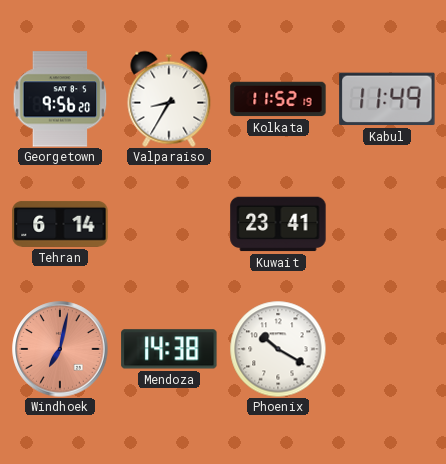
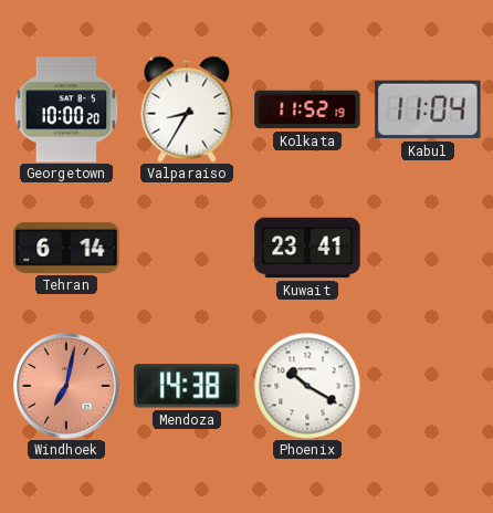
Georgetown: 9:56 -> 10:00 (66, 109)
Kabul: 11:49 -> 11:04 (428, 109)
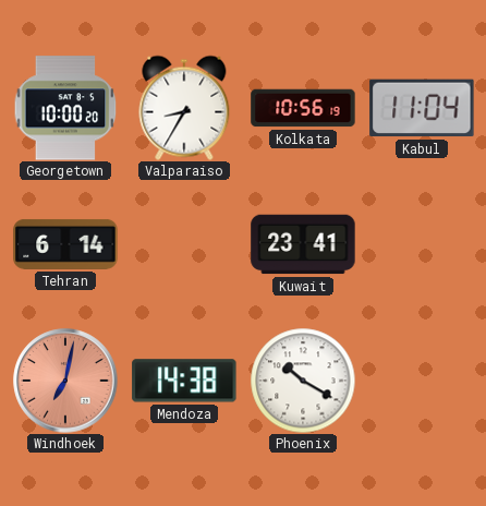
Kolkata: 11:52 -> 10:56 (303, 108)
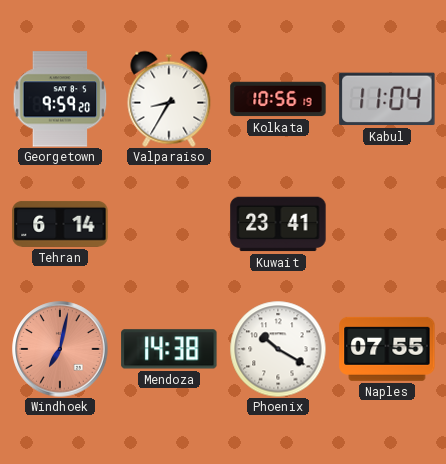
Georgetown: 10:00 -> 9:59 (60, 99)
Naples: none -> 07:55 (387, 349)
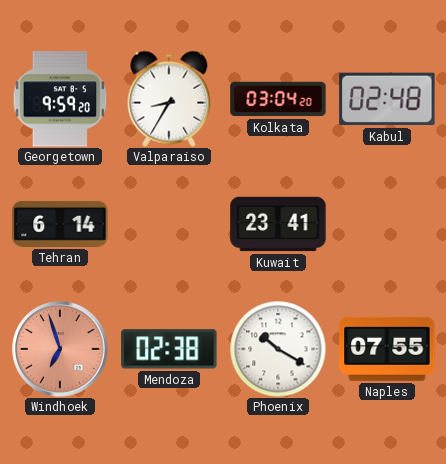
Kolkata: 10:56 -> 03:04 (278, 99)
Kabul: 11:04 -> 02:48 (387, 99)
Windhoek: 7:02 -> 6:57 (60, 349)
Mendoza: 14:38 -> 02:38 (169, 349)
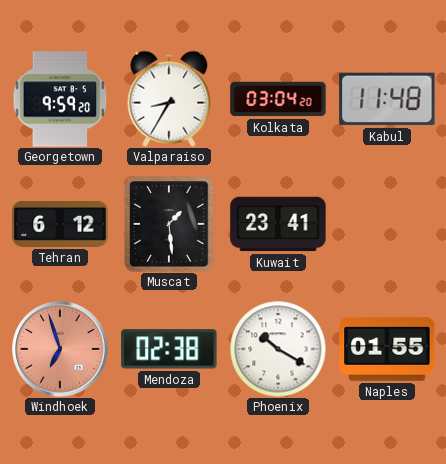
Kabul: 02:48 -> 11:48 (387, 99)
Tehran: 6:14 -> 6:12 (60, 224)
Muscat: none -> 1:29 (169, 224)
Naples: 07:55 -> 01:55 (387, 349)
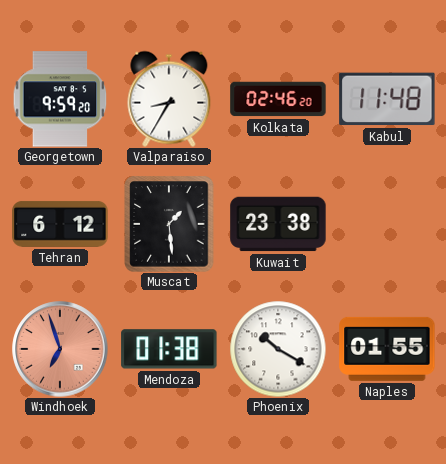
Kolkata: 03:04 -> 02:46 (278, 99)
Kuwait: 23:41 -> 23:38 (278, 224)
Mendoza: 02:38 -> 01:38 (169, 349)
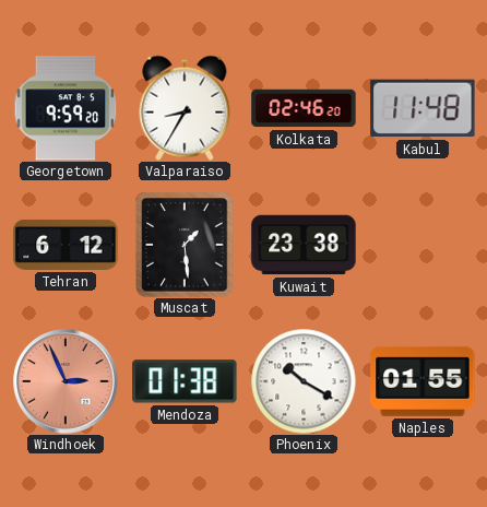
Windhoek: 6:57 -> 2:56 (66, 381)
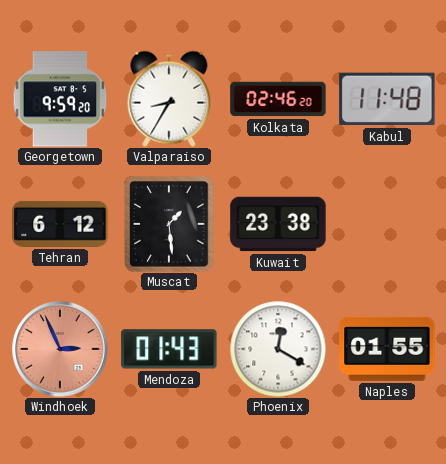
Mendoza: 01:38 -> 01:43 (169, 349)
Phoenix: 10:20 -> 12:20 (278, 349)
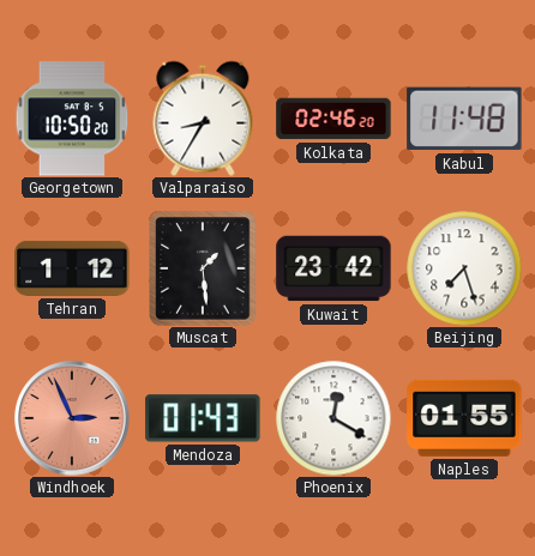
Georgetown: 9:59 -> 10:50 (72, 119)
Tehran: 6:12 -> 1:12 (72, 268)
Kuwait: 23:38 -> 23:42 (333, 268)
Beijing: none -> 7:27 (464, 268)
